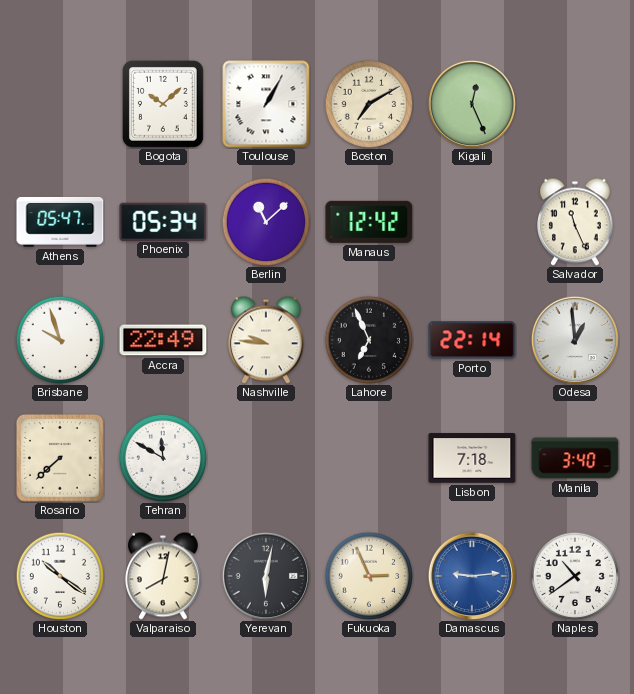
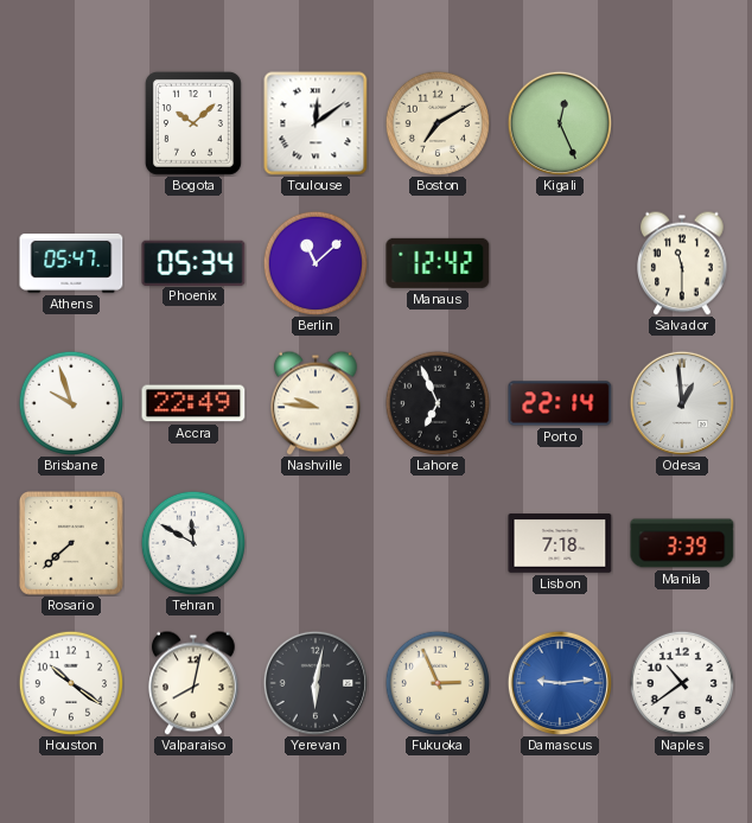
Toulouse: 1:05 -> 12:09 (316, 123)
Salvador: 11:26 -> 11:30 (683, 263)
Manila: 3:40 -> 3:39 (682, 543)
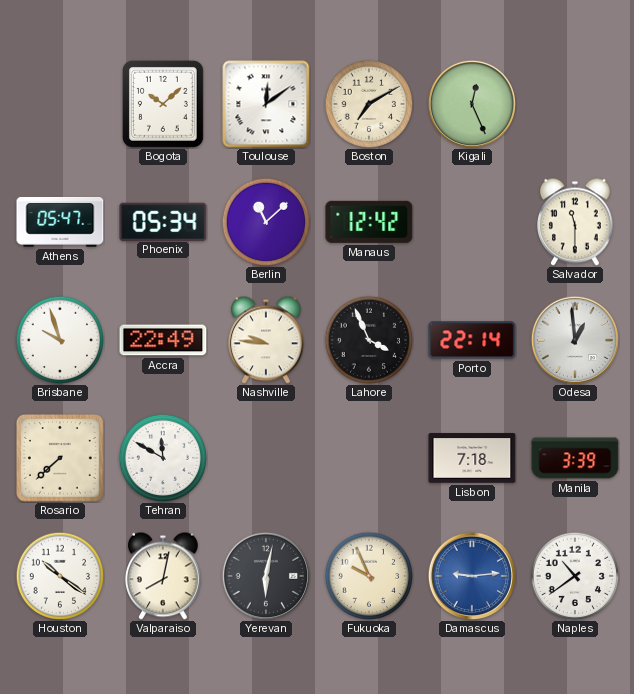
Lahore: 6:56 -> 3:56 (368, 339)
Fukuoka: 2:56 -> 9:56 (368, 575)
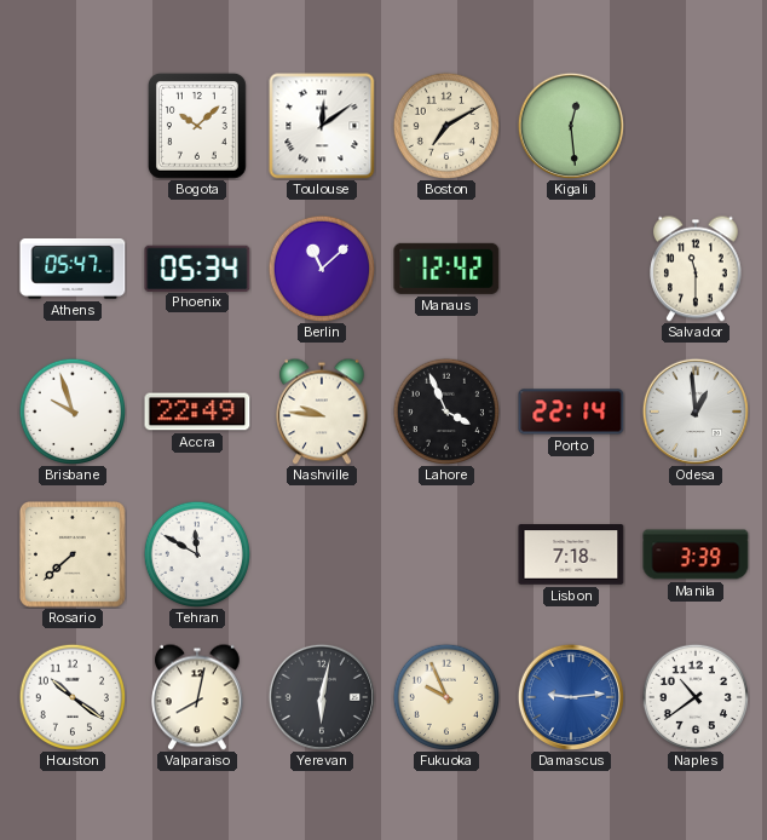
Kigali: 12:26 -> 12:29 (571, 126)
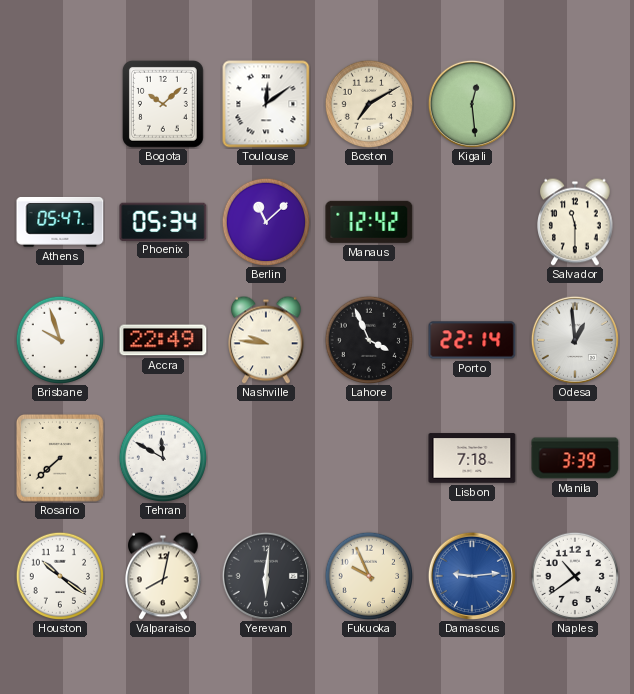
Yerevan: 6:02 -> 6:01 (266, 576)
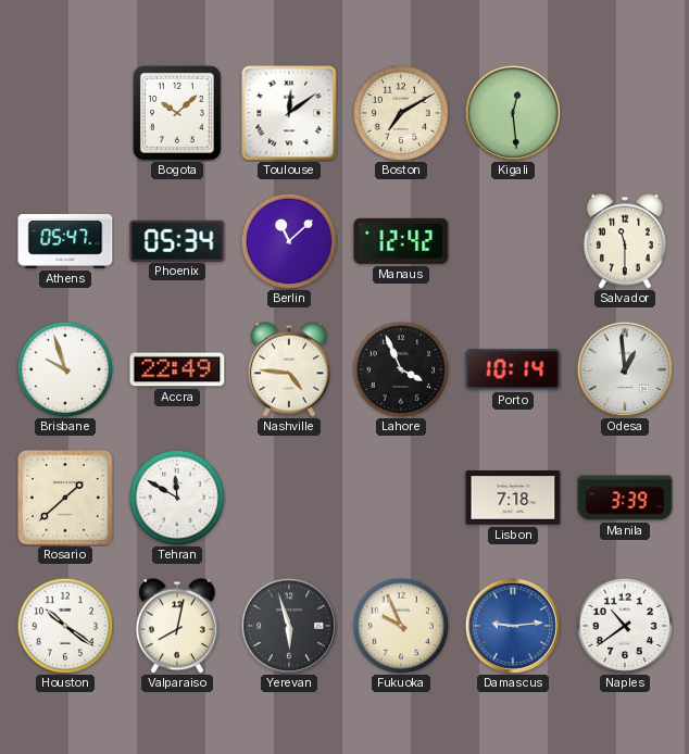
Nashville: 9:46 -> 4:46 (290, 369)
Porto: 22:14 -> 10:14 (513, 369)
Rosario: 7:38 -> 1:38 (66, 499)
Yerevan: 6:01 -> 5:57 (289, 626)
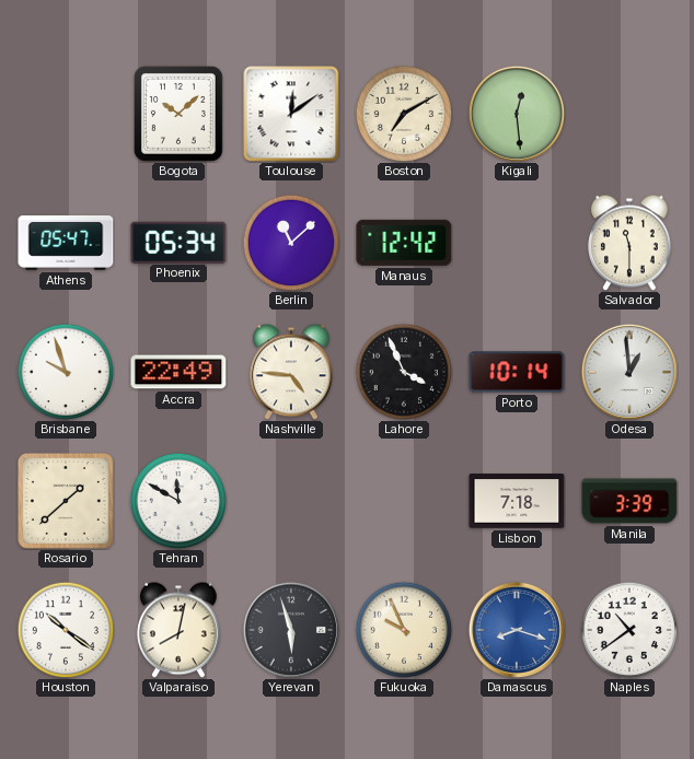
Damascus: 9:14 -> 8:18 (517, 630)
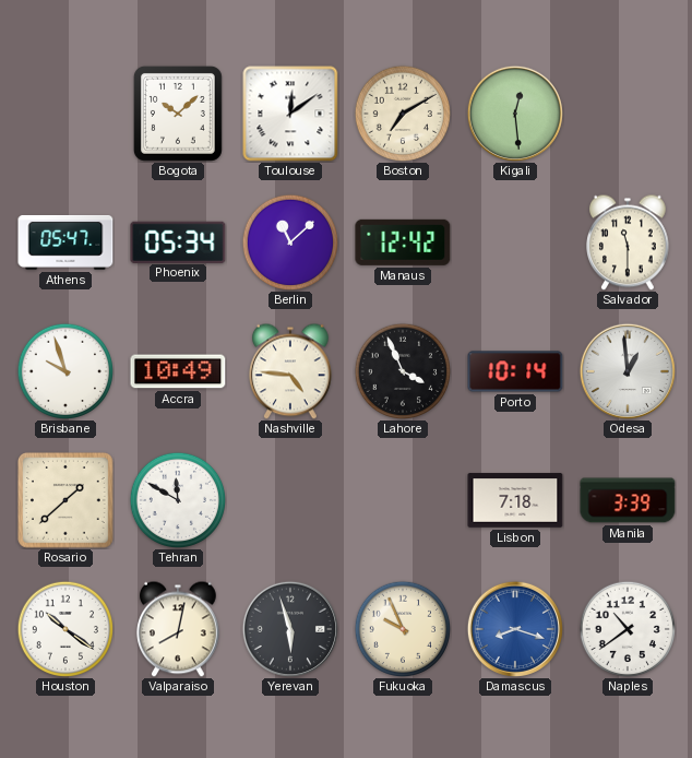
Accra: 22:49 -> 10:49 (178, 371)
